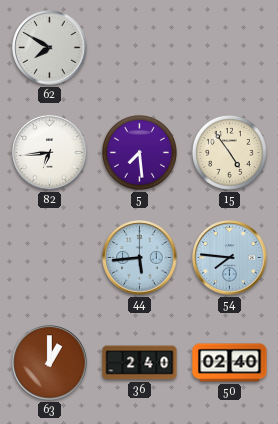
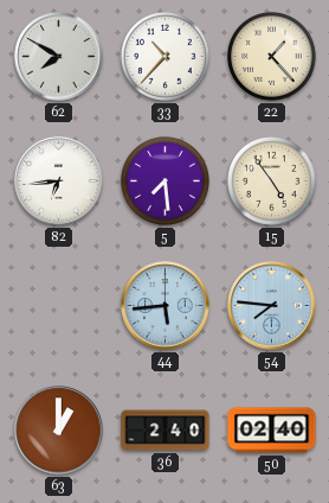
33: none -> 10:37 (164, 56)
22: none -> 1:23 (271, 56)
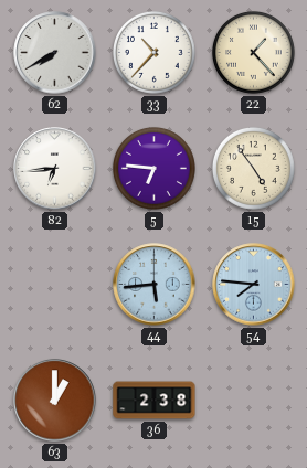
62: 7:50 -> 7:40 (55, 53)
5: 7:29 -> 6:46 (153, 168)
36: 2:40 -> 2:38 (155, 401)
50: 02:40 -> none (272, 431)
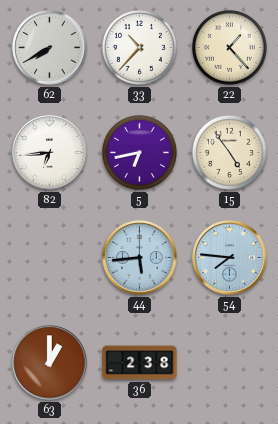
5: 6:46 -> 6:43 (139, 152)
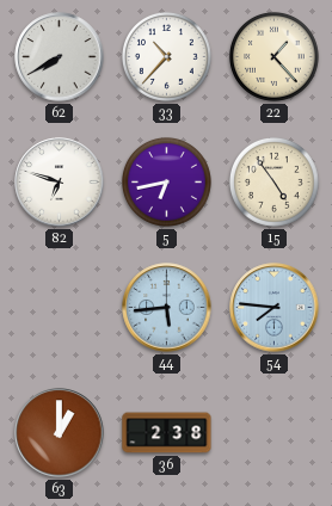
82: 6:44 -> 6:48 (60, 183)
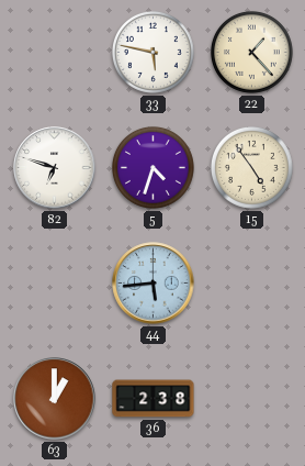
62: 7:40 -> none (60, 57)
33: 10:37 -> 5:47 (152, 52)
5: 6:43 -> 4:33 (152, 167)
54: 7:46 -> none (275, 308)
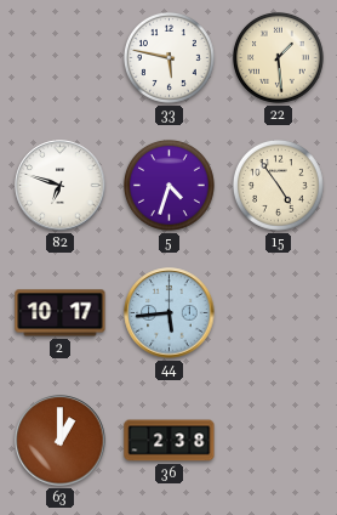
22: 1:23 -> 1:29 (278, 57)
2: none -> 10:17 (61, 313)
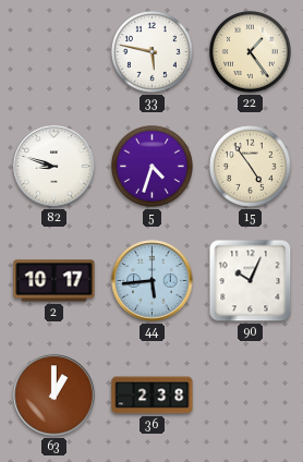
22: 1:29 -> 1:24 (250, 51)
82: 6:48 -> 8:48 (54, 167)
90: none -> 10:04 (251, 281)
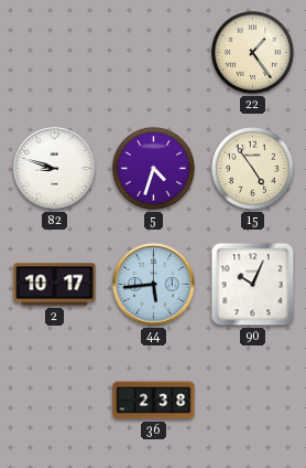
33: 5:47 -> none (152, 51)
63: 1:00 -> none (54, 396)
